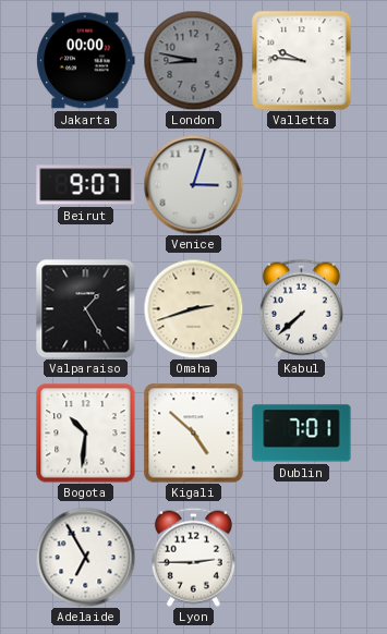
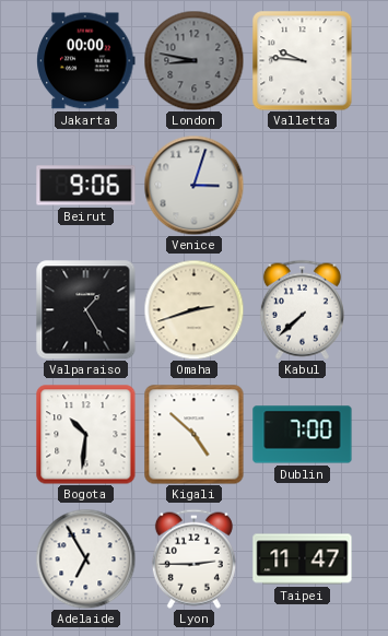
Beirut: 9:07 -> 9:06 (86, 186)
Dublin: 7:01 -> 7:00 (303, 435)
Taipei: none -> 11:47 (303, 560)
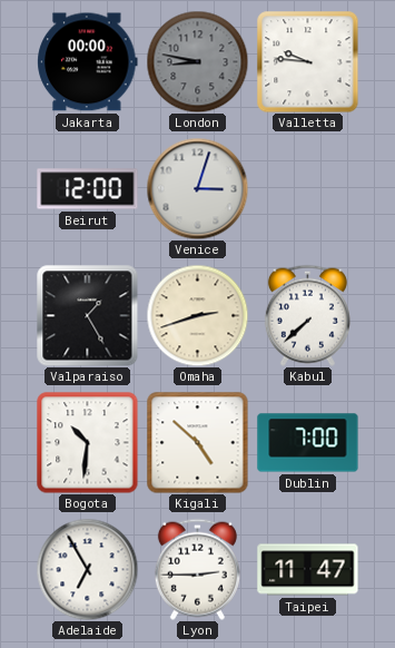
Beirut: 9:06 -> 12:00 (88, 189)
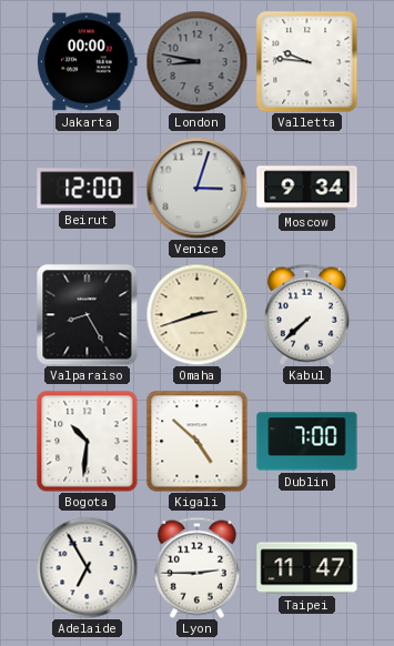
Moscow: none -> 9:34 (307, 189)
Valparaiso: 1:25 -> 8:25 (87, 314)
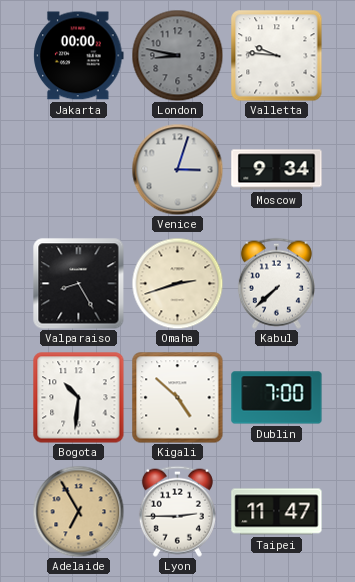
Beirut: 12:00 -> none (88, 189)
Adelaide dial: white -> champagne (78, 511)
